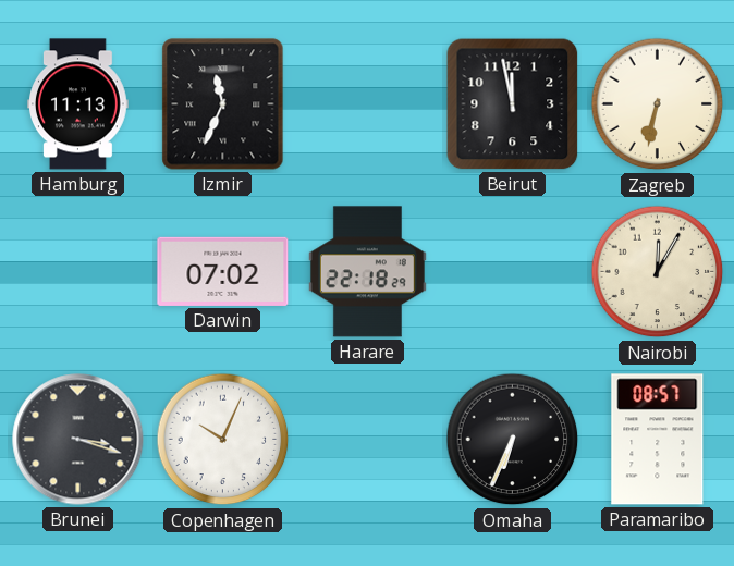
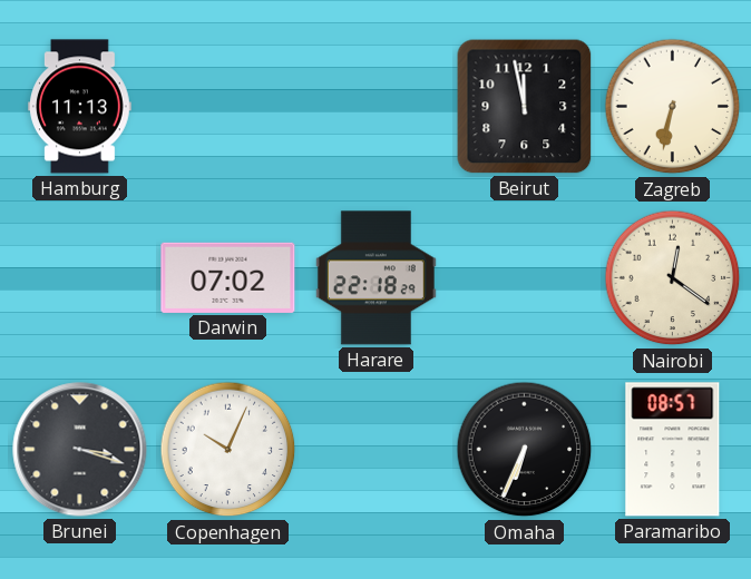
Izmir: 11:34 -> none (223, 104)
Nairobi: 12:05 -> 12:21 (673, 278)
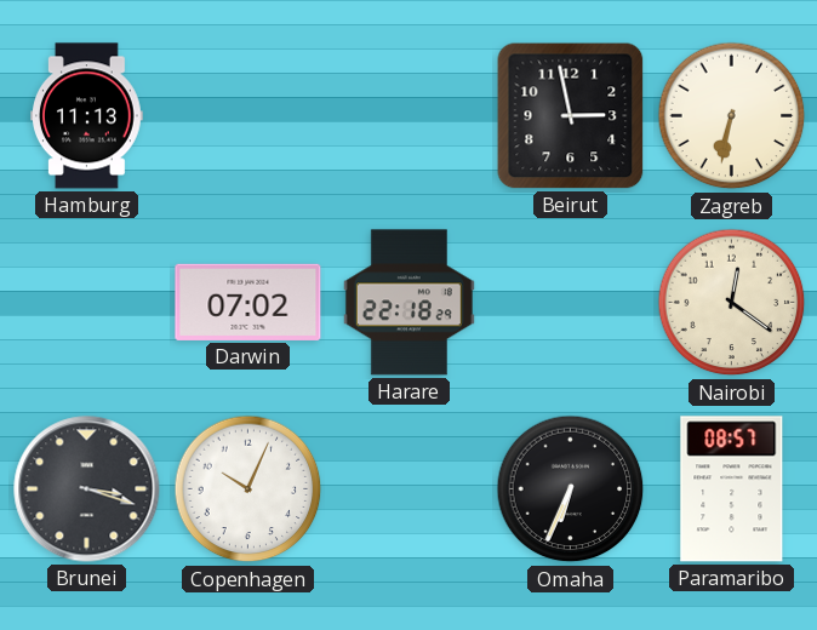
Beirut: 11:58 -> 2:58 (571, 116)
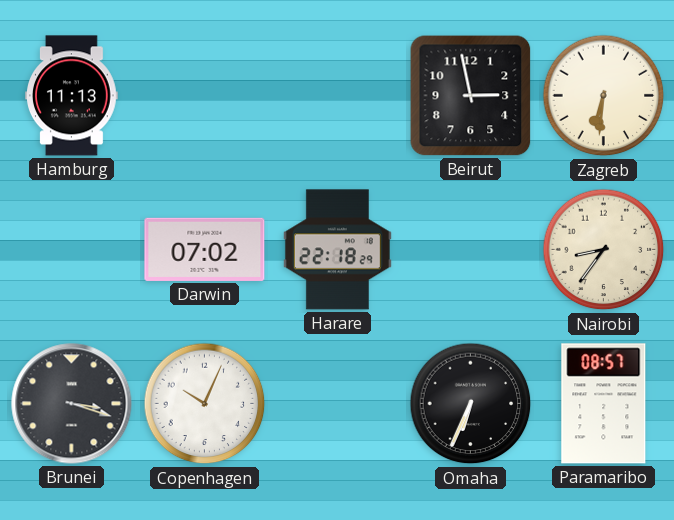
Zagreb: 6:32 -> 6:31 (604, 96)
Nairobi: 12:21 -> 8:36 (604, 250)
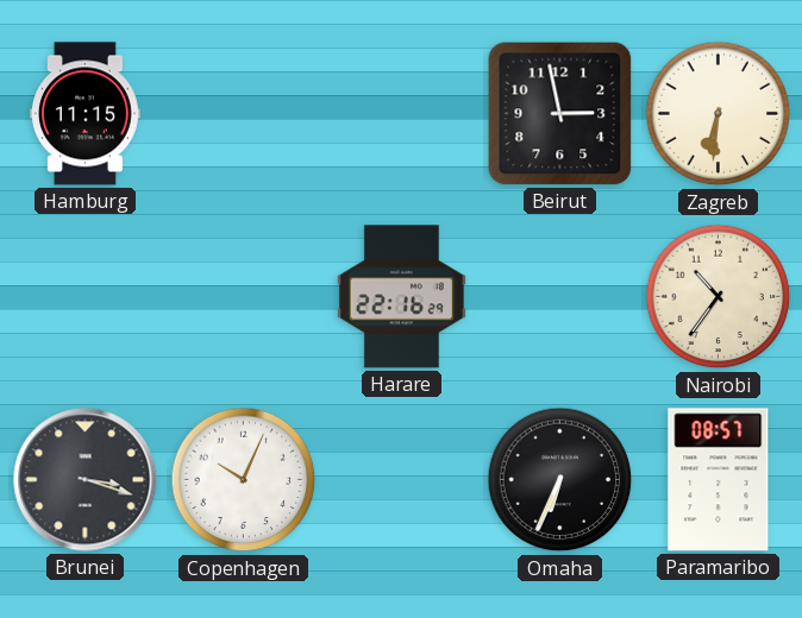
Hamburg: 11:13 -> 11:15 (86, 114)
Darwin: 07:02 -> none (205, 249)
Harare: 22:18 -> 22:16 (401, 297)
Nairobi: 8:36 -> 10:36 (719, 297)
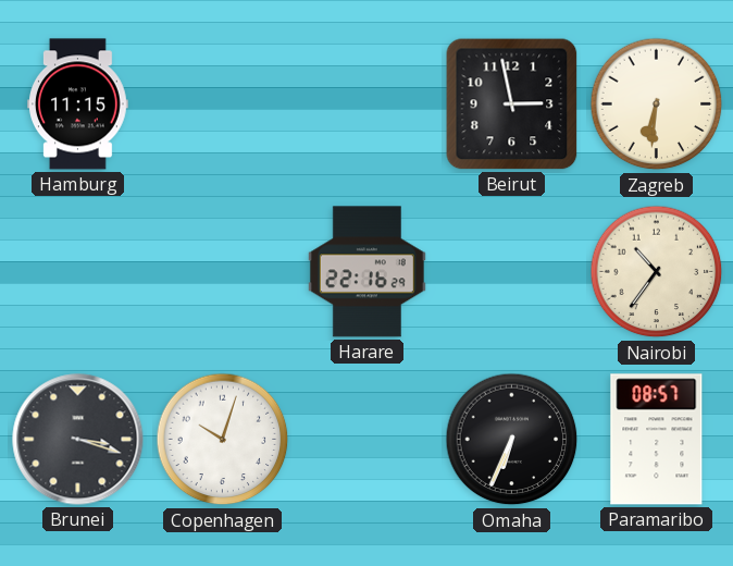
Copenhagen: 10:04 -> 10:03 (223, 440)
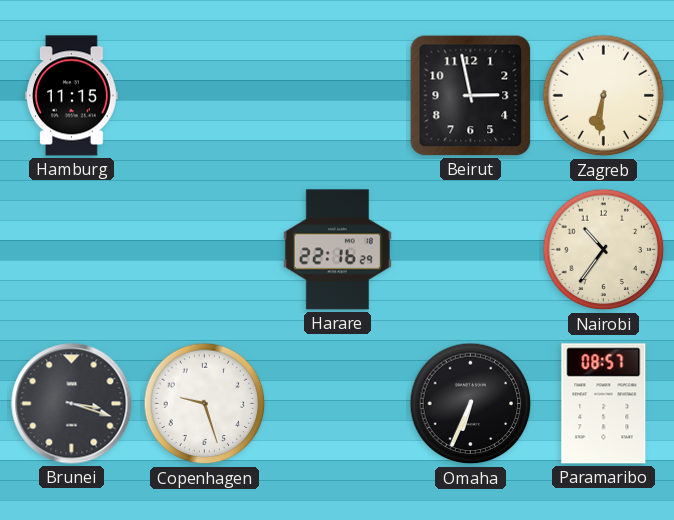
Copenhagen: 10:03 -> 9:27 (205, 404)
